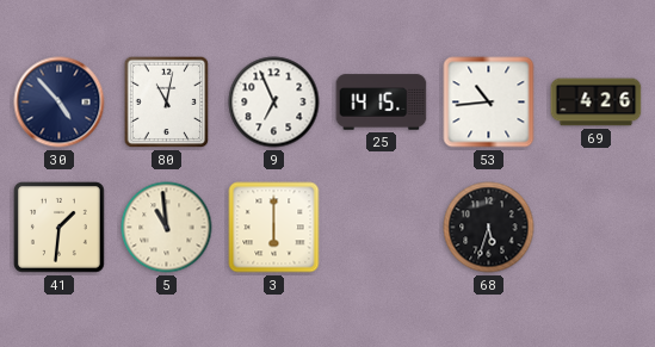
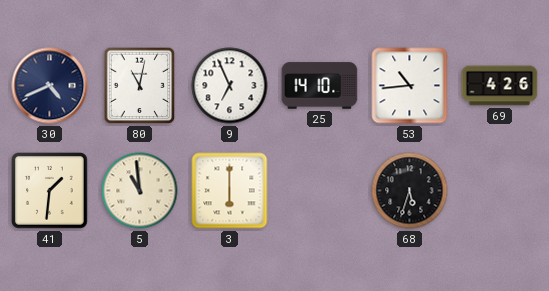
30: 4:53 -> 4:41 (50, 86)
25: 14:15 -> 14:10 (320, 86)
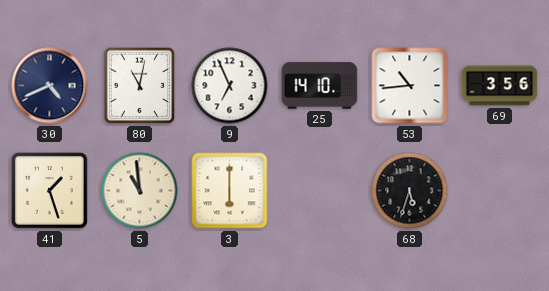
69: 4:26 -> 3:56 (500, 86)
41: 1:31 -> 1:27 (50, 191)
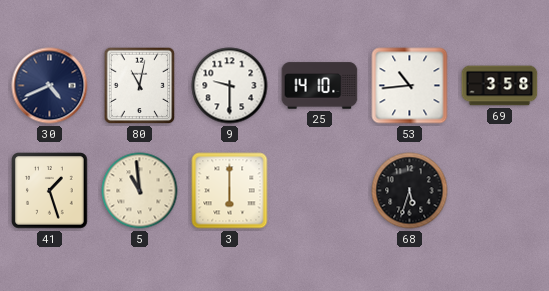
9: 6:56 -> 9:30 (230, 86)
69: 3:56 -> 3:58 (500, 86)
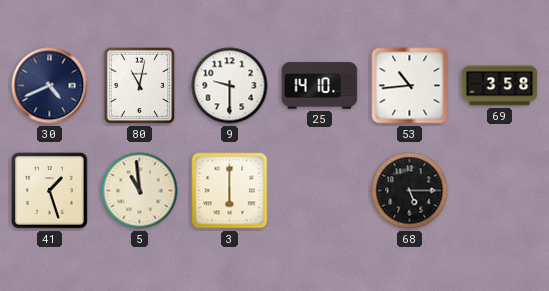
68: 5:33 -> 5:15 (410, 191)
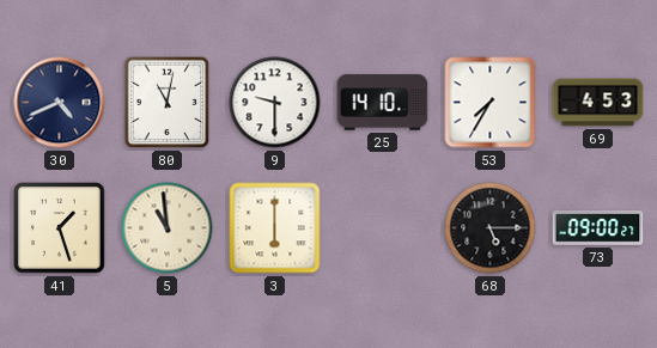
53: 10:44 -> 7:35 (491, 103)
69: 3:58 -> 4:53 (598, 103)
73: none -> 09:00 (598, 228)
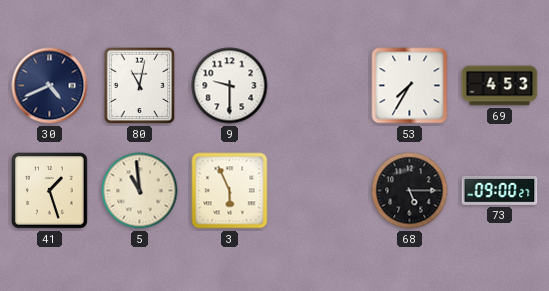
25: 14:10 -> none (383, 103)
3: 6:00 -> 5:56 (230, 191)
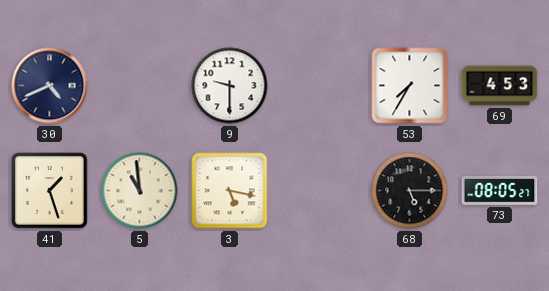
80: 11:02 -> none (140, 86)
3: 5:56 -> 5:17 (230, 191)
73: 09:00 -> 08:05 (500, 191)
